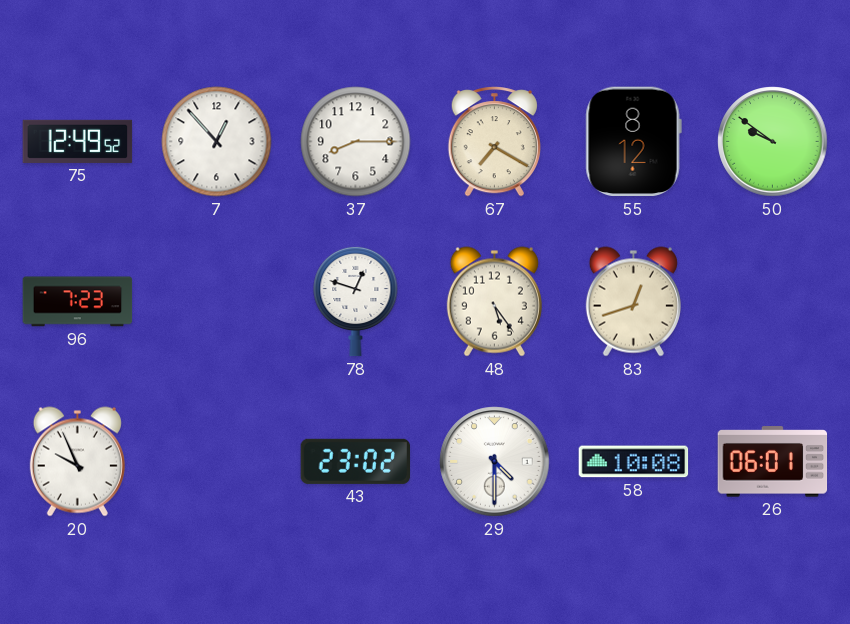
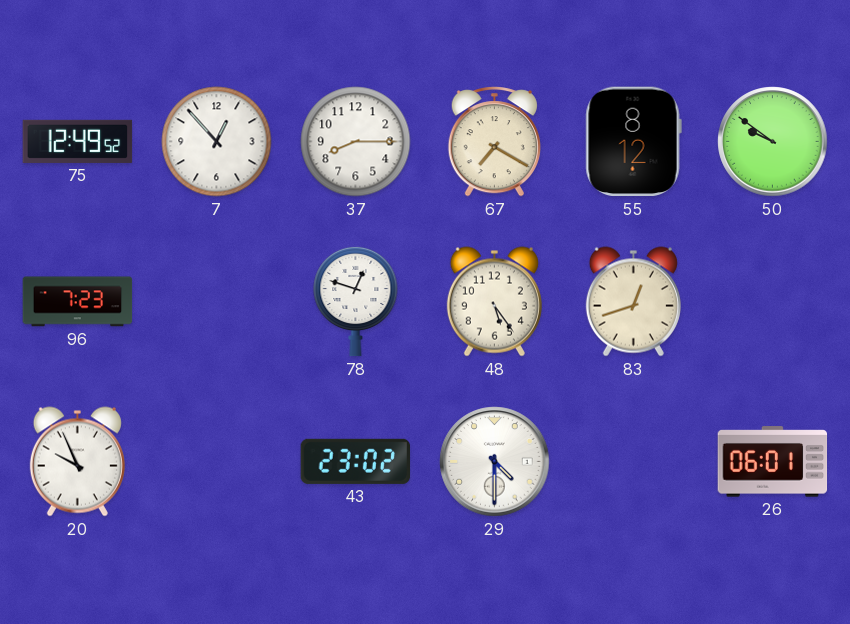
58: 10:08 -> none (634, 462)
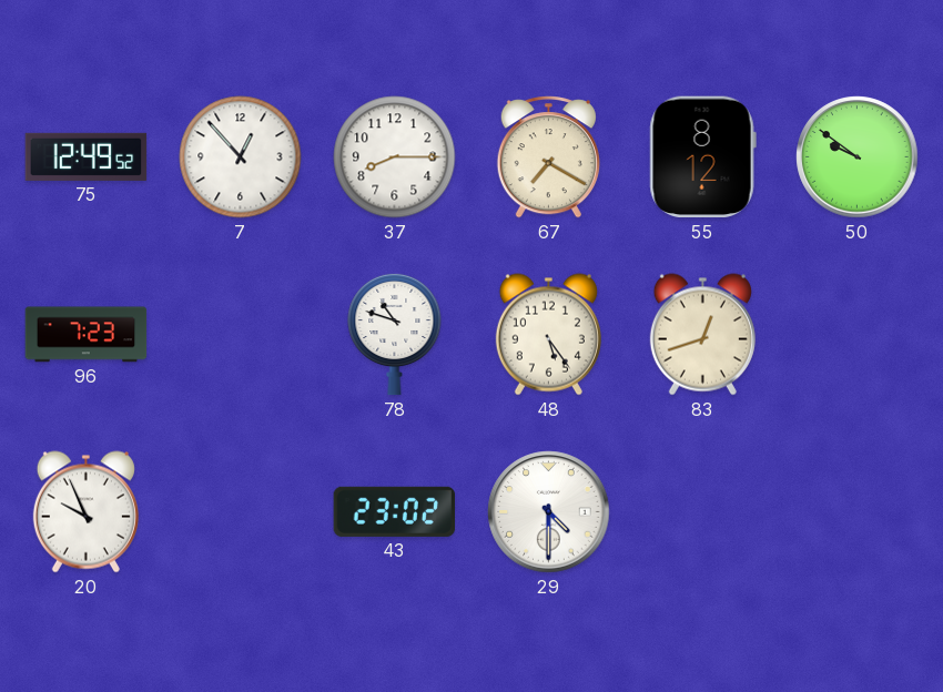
78: 12:48 -> 10:48 (395, 334)
26: 06:01 -> none (773, 462)
